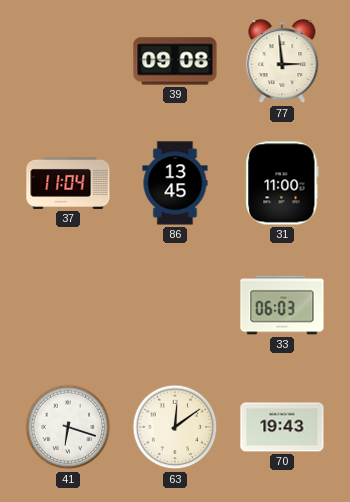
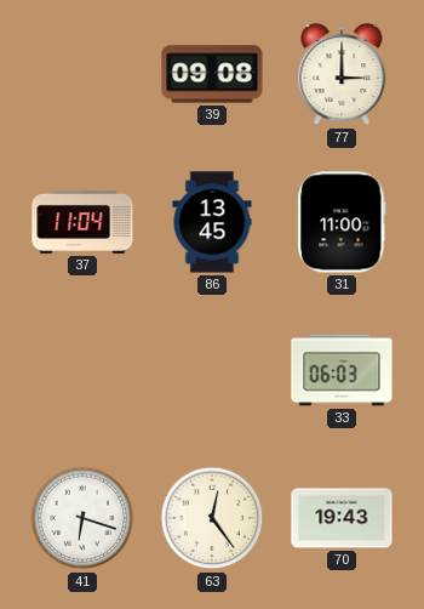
77: 2:59 -> 3:00 (342, 75)
63: 12:09 -> 12:24 (212, 518)
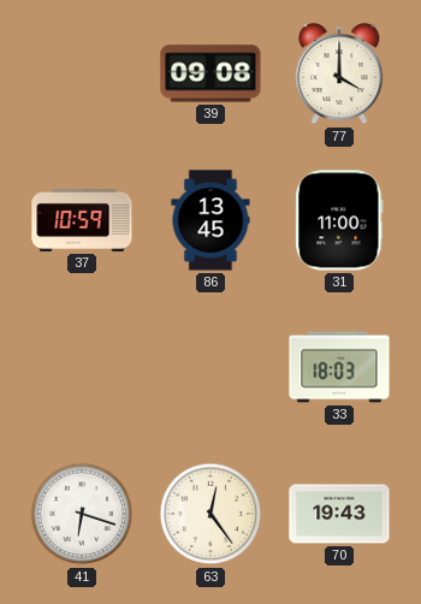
77: 3:00 -> 4:00 (339, 75)
37: 11:04 -> 10:59 (82, 220)
33: 06:03 -> 18:03 (339, 367)
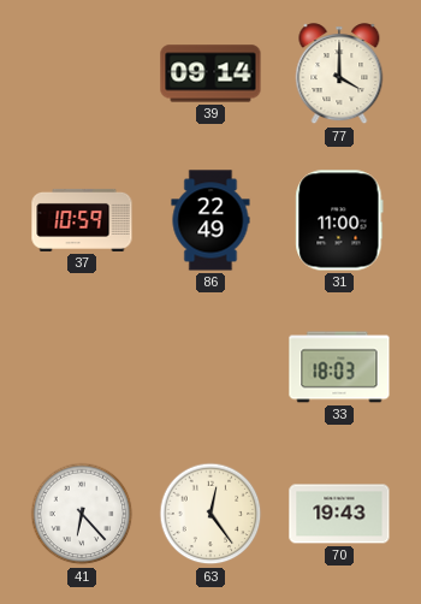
39: 09:08 -> 09:14 (210, 73)
86: 13:45 -> 22:49 (210, 220)
41: 6:18 -> 6:23 (82, 514)
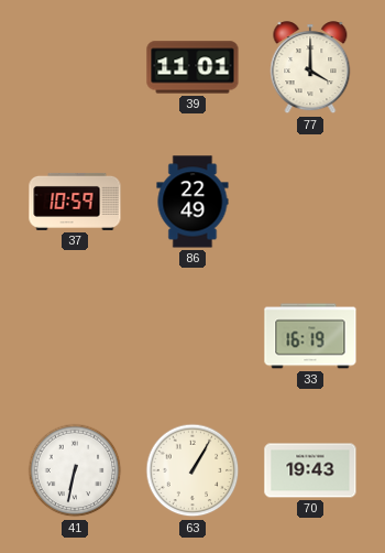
39: 09:14 -> 11:01 (193, 67)
31: 11:00 -> none (339, 220)
33: 18:03 -> 16:19 (310, 336)
41: 6:23 -> 6:32 (75, 470)
63: 12:24 -> 1:05 (193, 470)
